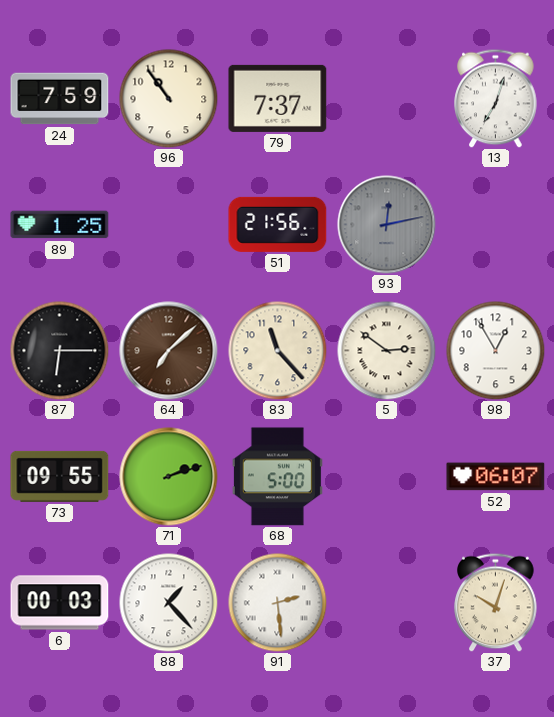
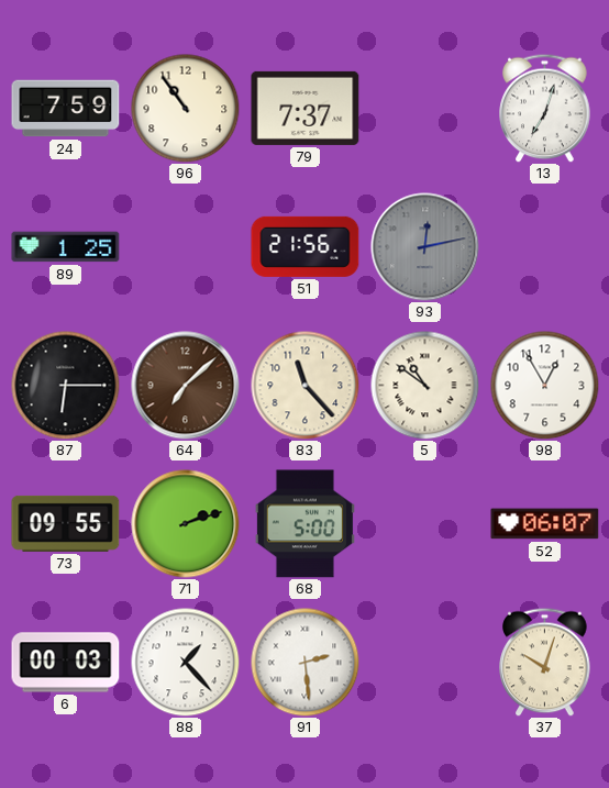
5: 2:51 -> 10:51 (425, 386)
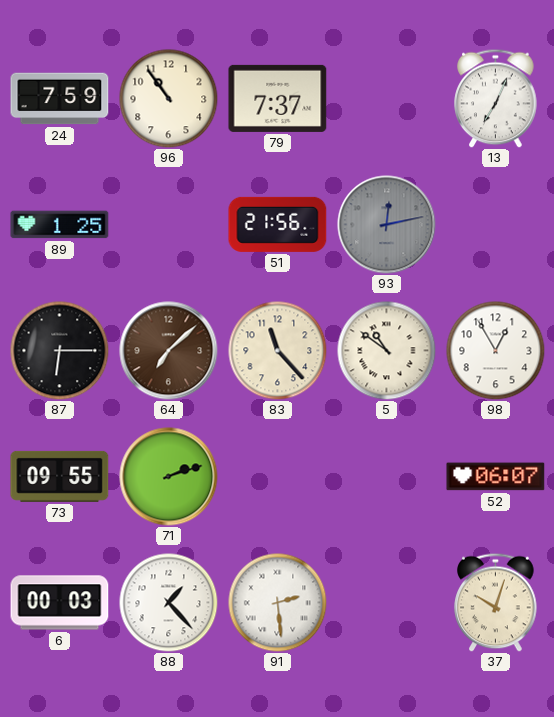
13: 7:03 -> 7:04 (496, 98)
68: 5:00 -> none (304, 524)
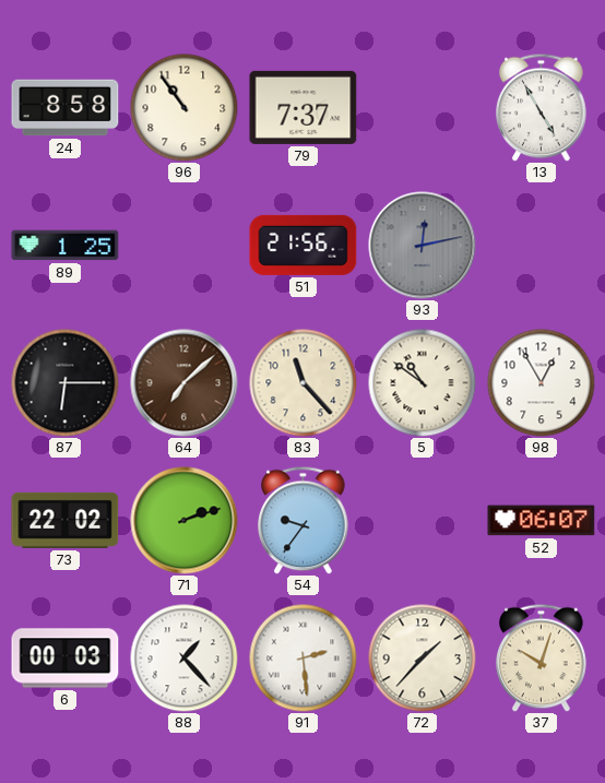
24: 7:59 -> 8:58 (66, 108)
13: 7:04 -> 4:55 (542, 107)
73: 09:55 -> 22:02 (66, 520)
54: none -> 9:36 (304, 520)
72: none -> 1:37 (423, 659)
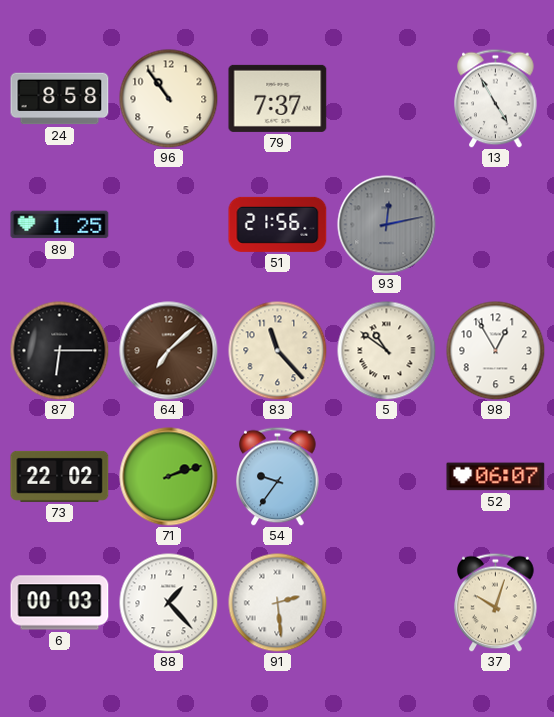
72: 1:37 -> none (423, 659)
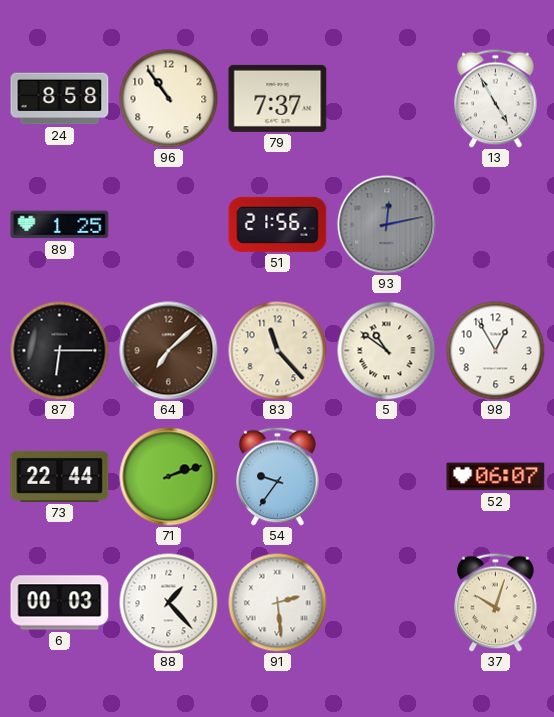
73: 22:02 -> 22:44 (60, 476)
